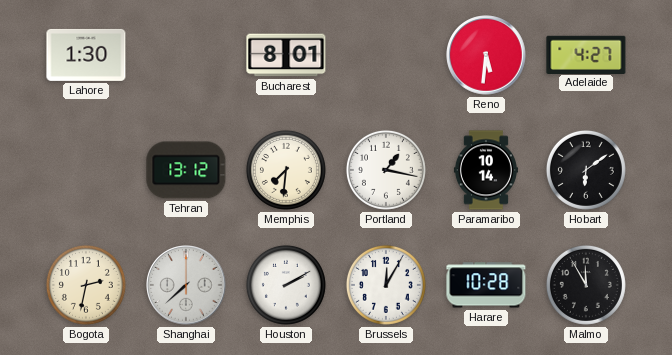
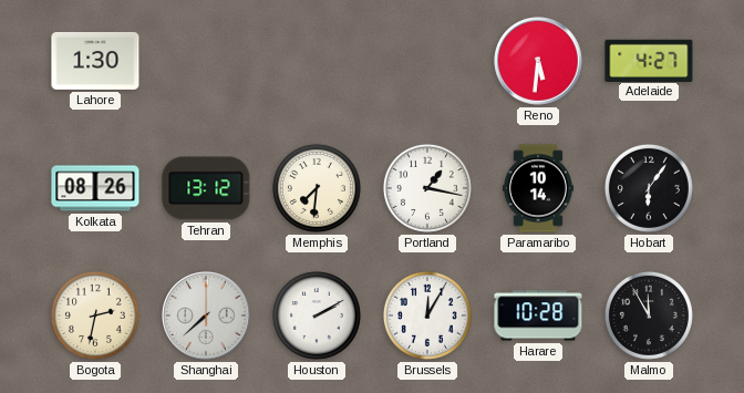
Bucharest: 8:01 -> none (286, 55)
Kolkata: none -> 08:26 (95, 188)
Hobart: 6:09 -> 6:06 (649, 188)
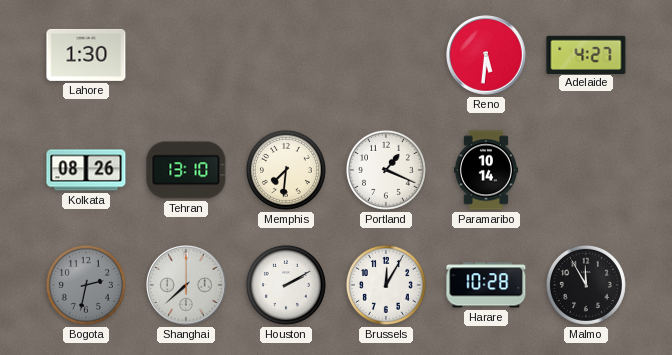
Tehran: 13:12 -> 13:10 (186, 170)
Portland: 1:17 -> 1:19 (386, 170)
Hobart: 6:06 -> none (649, 188)
Bogota dial: cream -> grey (86, 285)
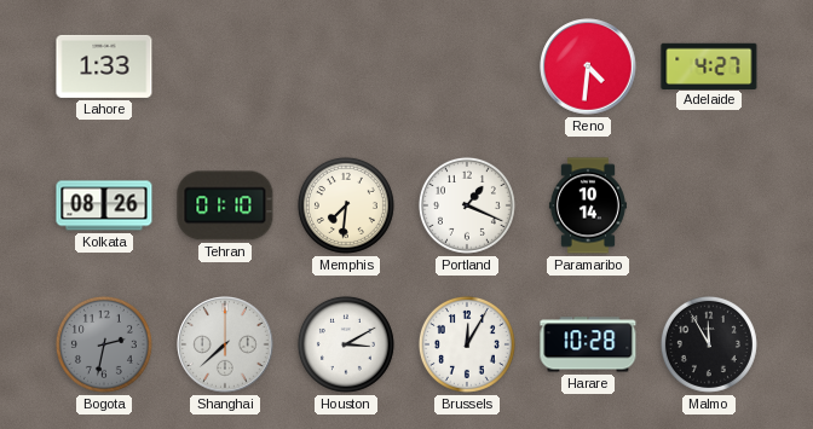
Lahore: 1:30 -> 1:33 (104, 66)
Reno: 5:31 -> 4:31 (588, 66)
Tehran: 13:10 -> 01:10 (225, 205)
Houston: 2:10 -> 3:10 (346, 344)
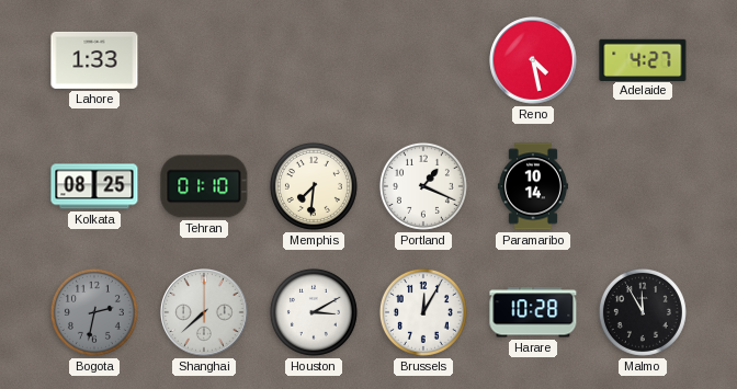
Reno: 4:31 -> 4:28 (533, 60)
Kolkata: 08:26 -> 08:25 (94, 186)
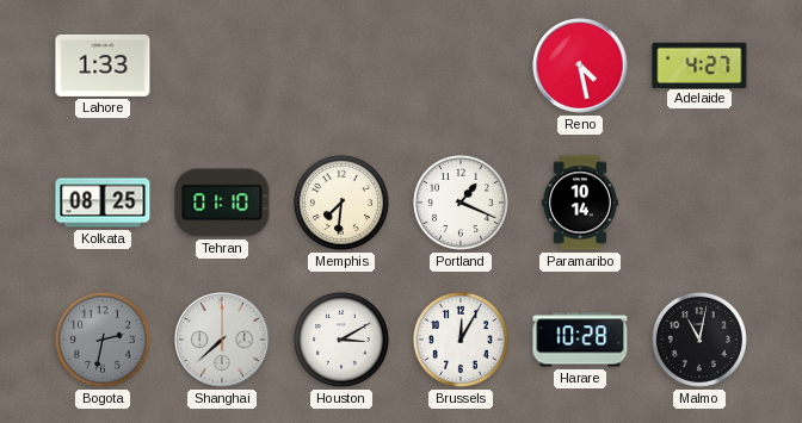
Malmo: 11:55 -> 11:02 (699, 340)
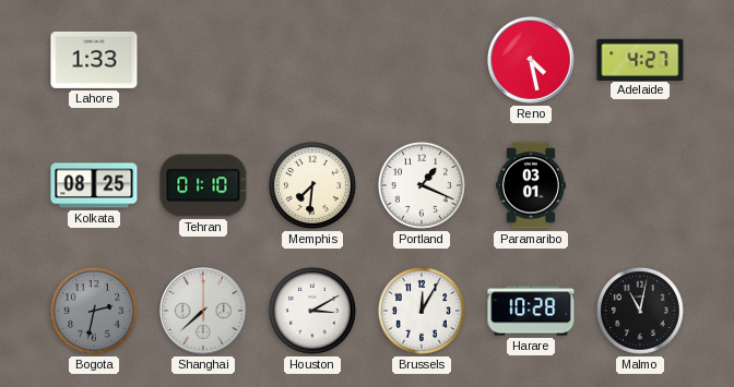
Paramaribo: 10:14 -> 03:01 (531, 185)
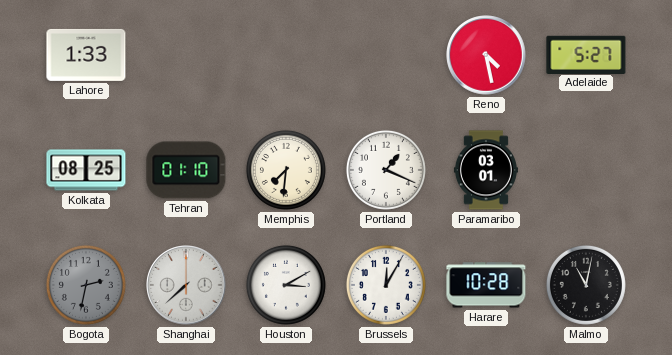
Adelaide: 4:27 -> 5:27 (586, 54)
